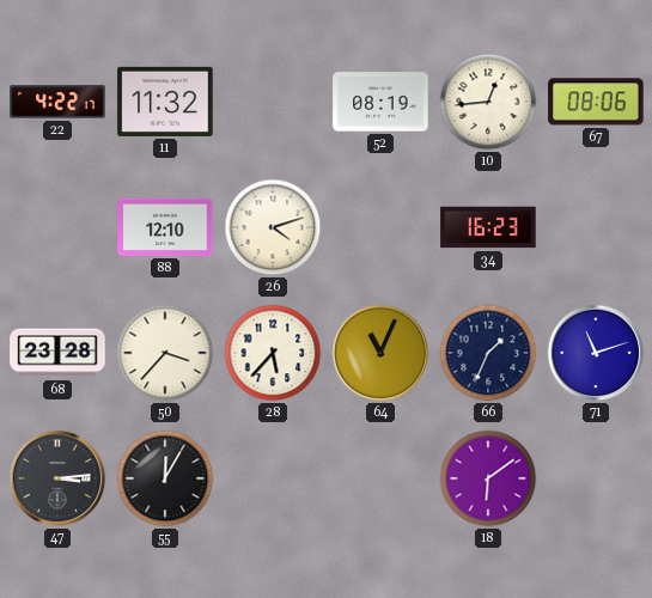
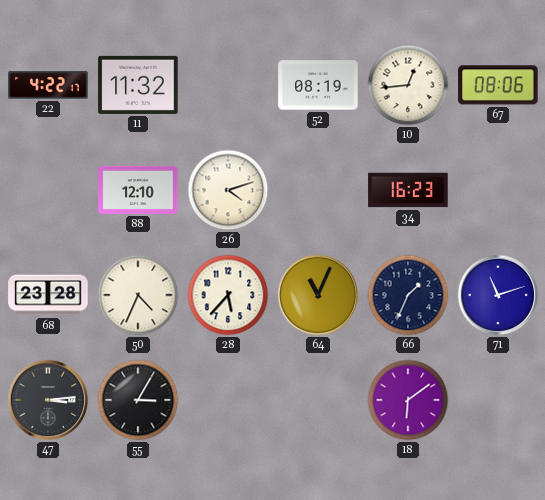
50: 3:37 -> 4:34 (138, 295)
55: 12:05 -> 3:05 (138, 400)
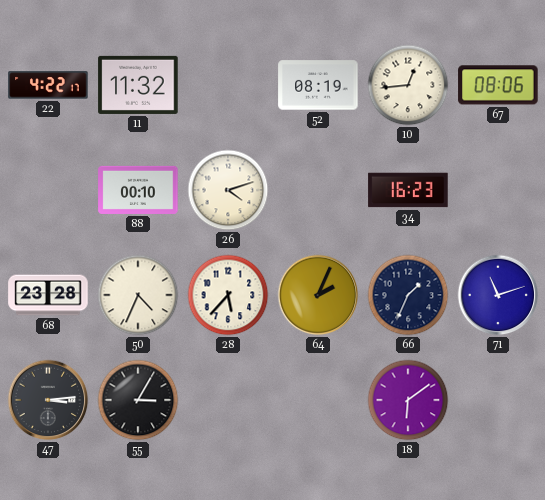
88: 12:10 -> 00:10 (138, 190)
64: 11:04 -> 2:04 (318, 295)
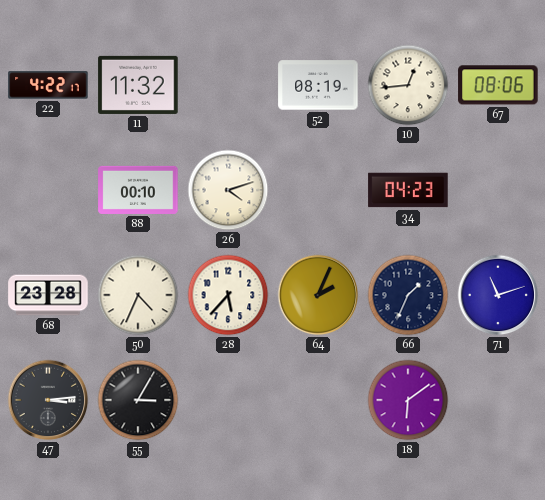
34: 16:23 -> 04:23 (408, 190)
